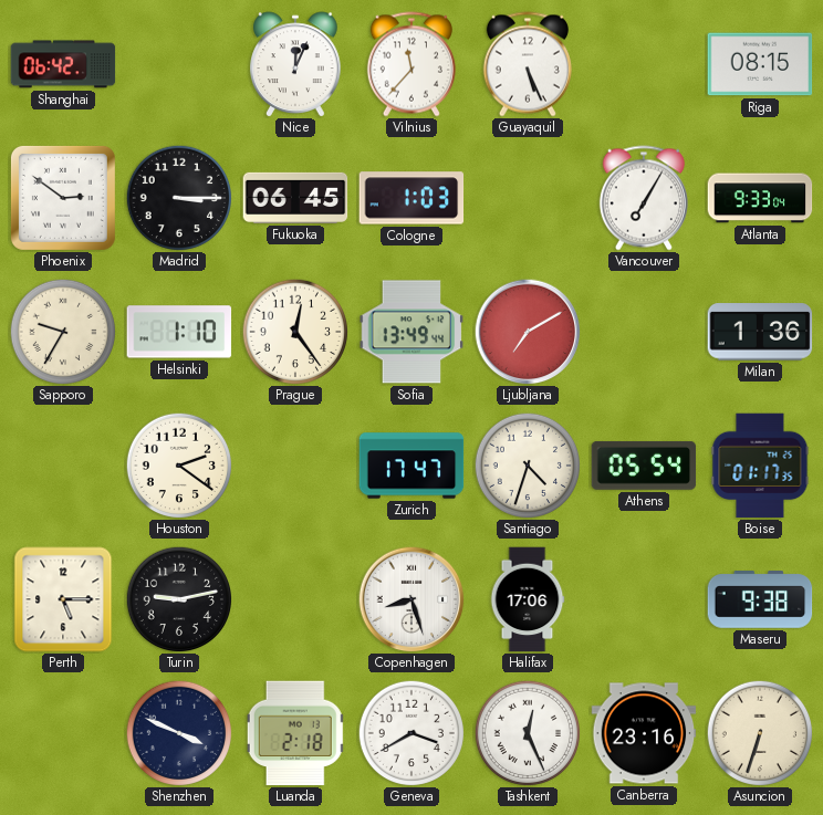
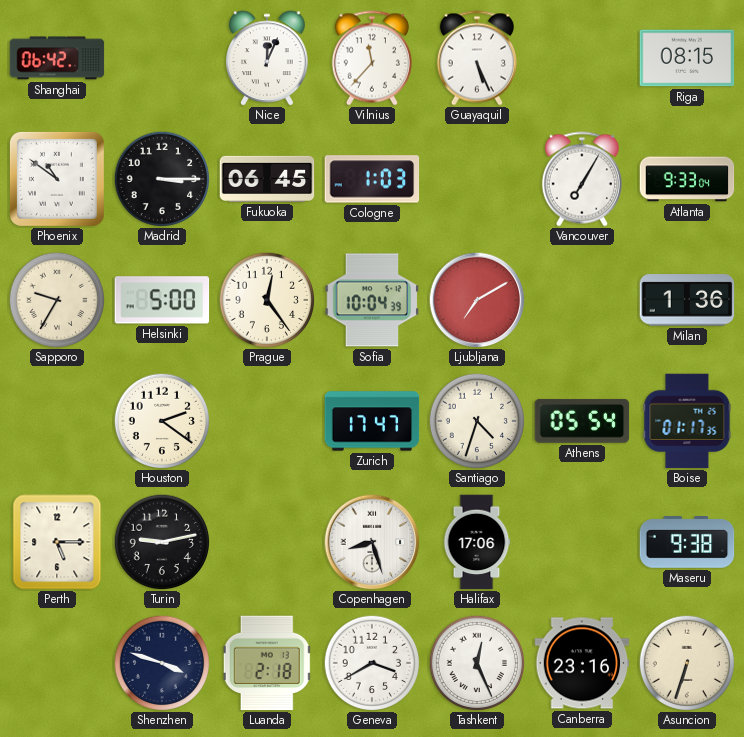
Phoenix: 2:51 -> 10:51 (57, 179)
Helsinki: 1:10 -> 5:00 (162, 300)
Sofia: 13:49 -> 10:04 (372, 300)
Shenzhen: 3:49 -> 3:48 (161, 662)
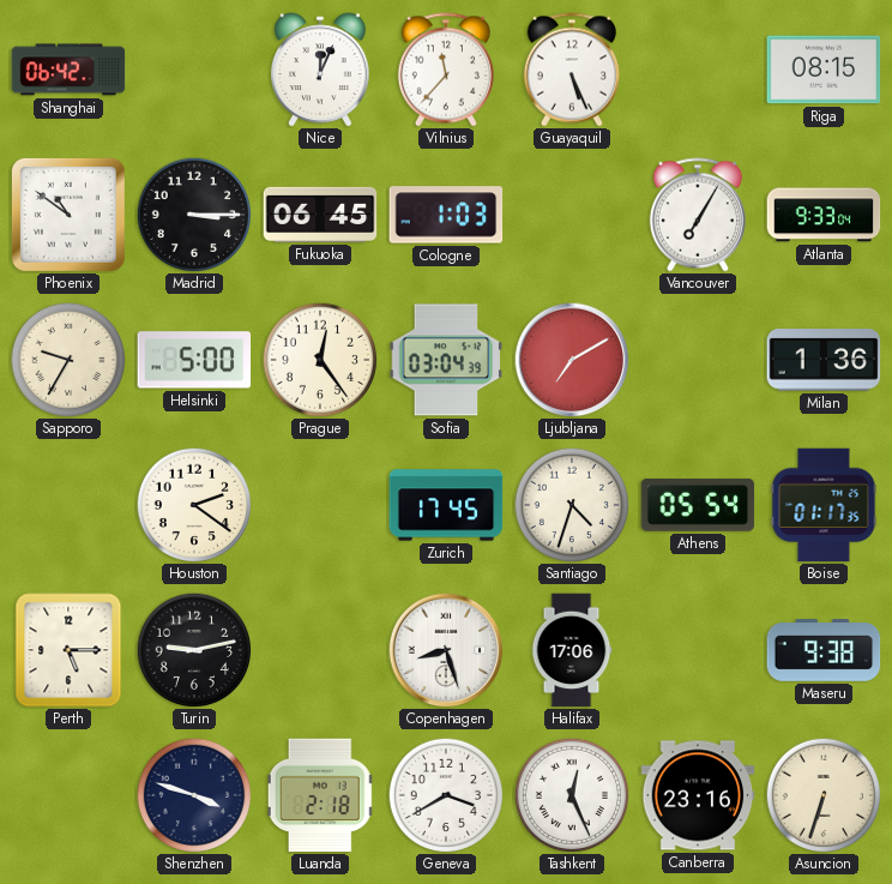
Sofia: 10:04 -> 03:04 (446, 360)
Zurich: 17:47 -> 17:45 (446, 505)
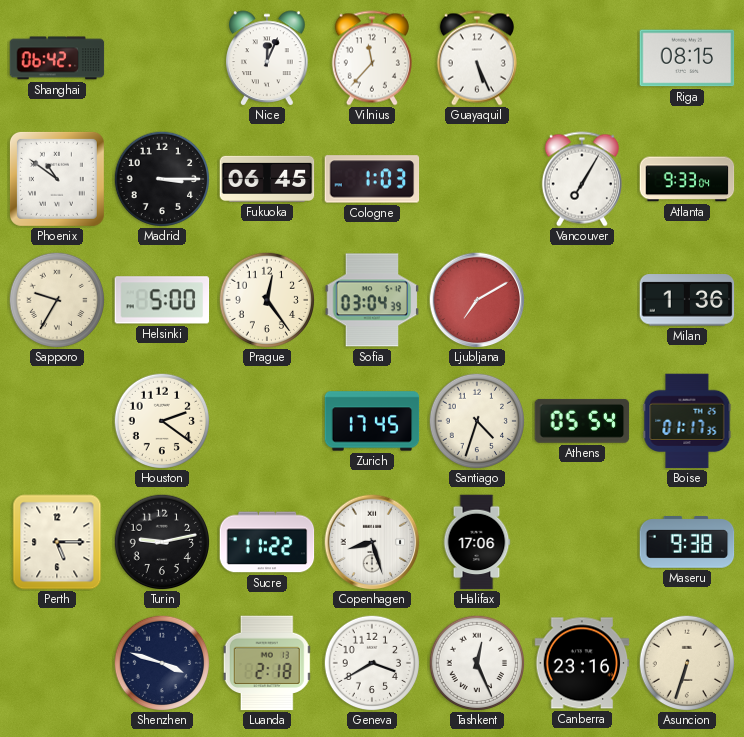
Sucre: none -> 11:22 (267, 542)
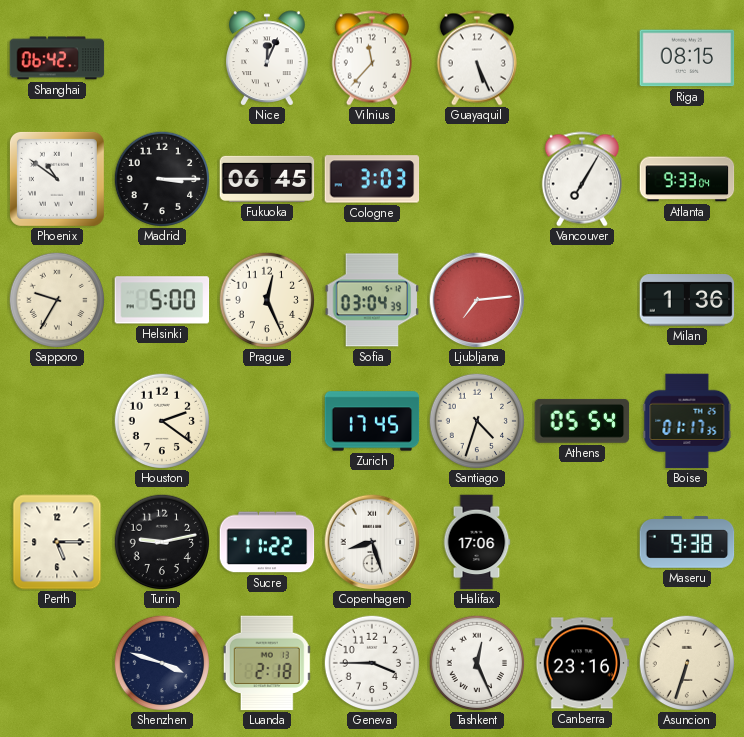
Cologne: 1:03 -> 3:03 (372, 179)
Prague: 12:24 -> 12:26 (266, 299)
Ljubljana: 7:10 -> 7:14 (477, 300)
Geneva: 3:40 -> 3:45 (371, 662)
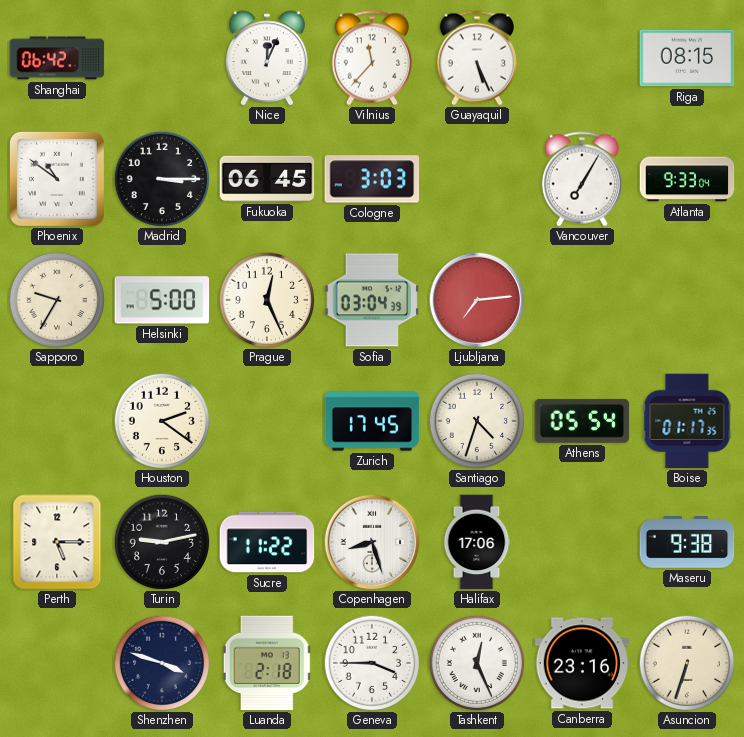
Milan: 1:36 -> none (687, 300)
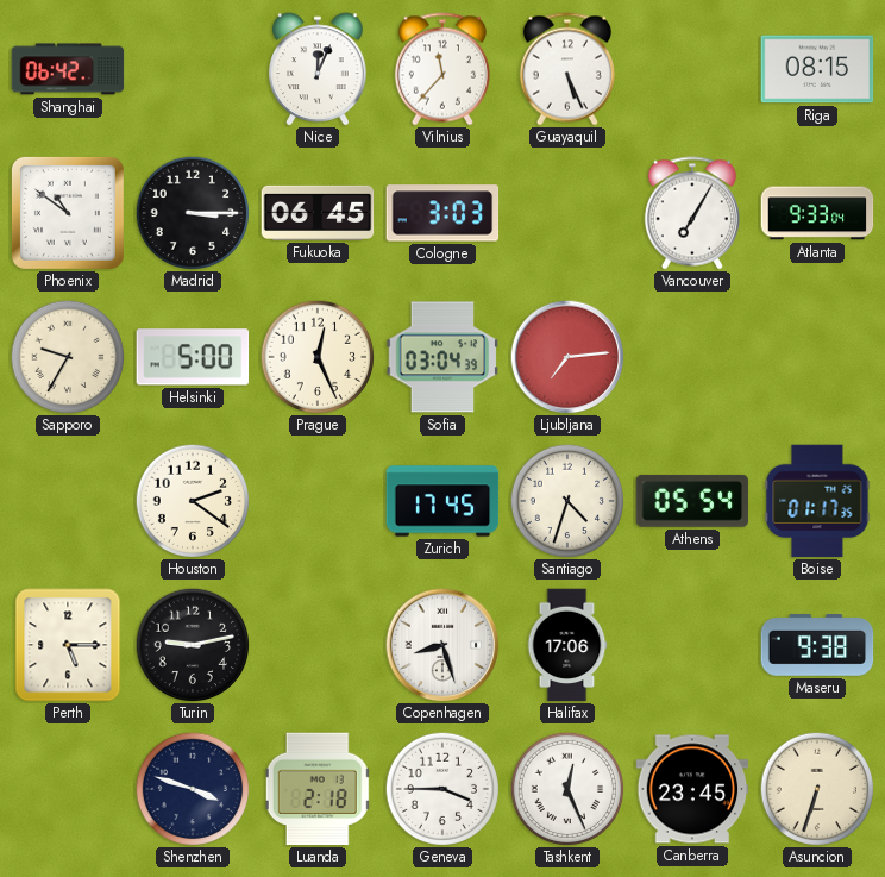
Sucre: 11:22 -> none (267, 542)
Canberra: 23:16 -> 23:45 (692, 789)
